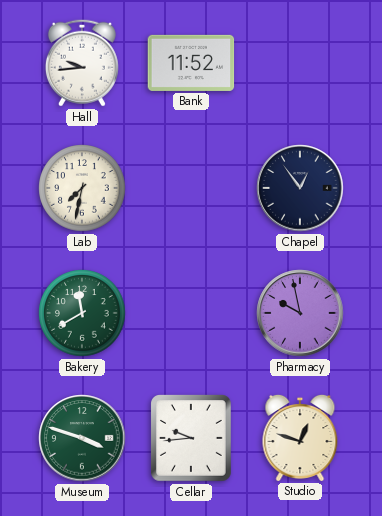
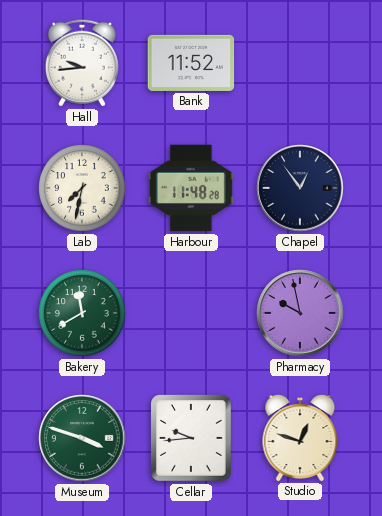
Harbour: none -> 11:48 (191, 188)
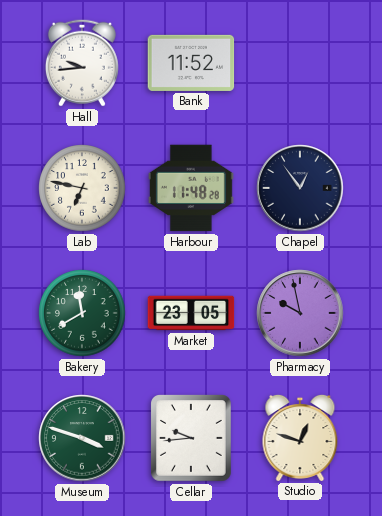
Lab: 7:32 -> 6:47 (82, 188)
Market: none -> 23:05 (191, 313)
